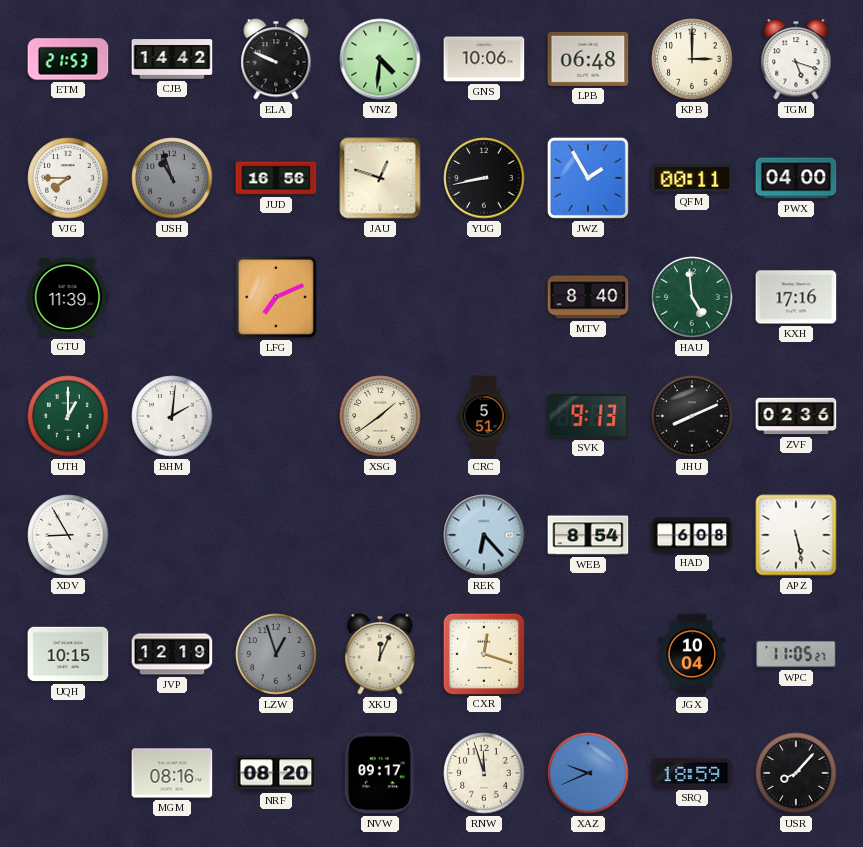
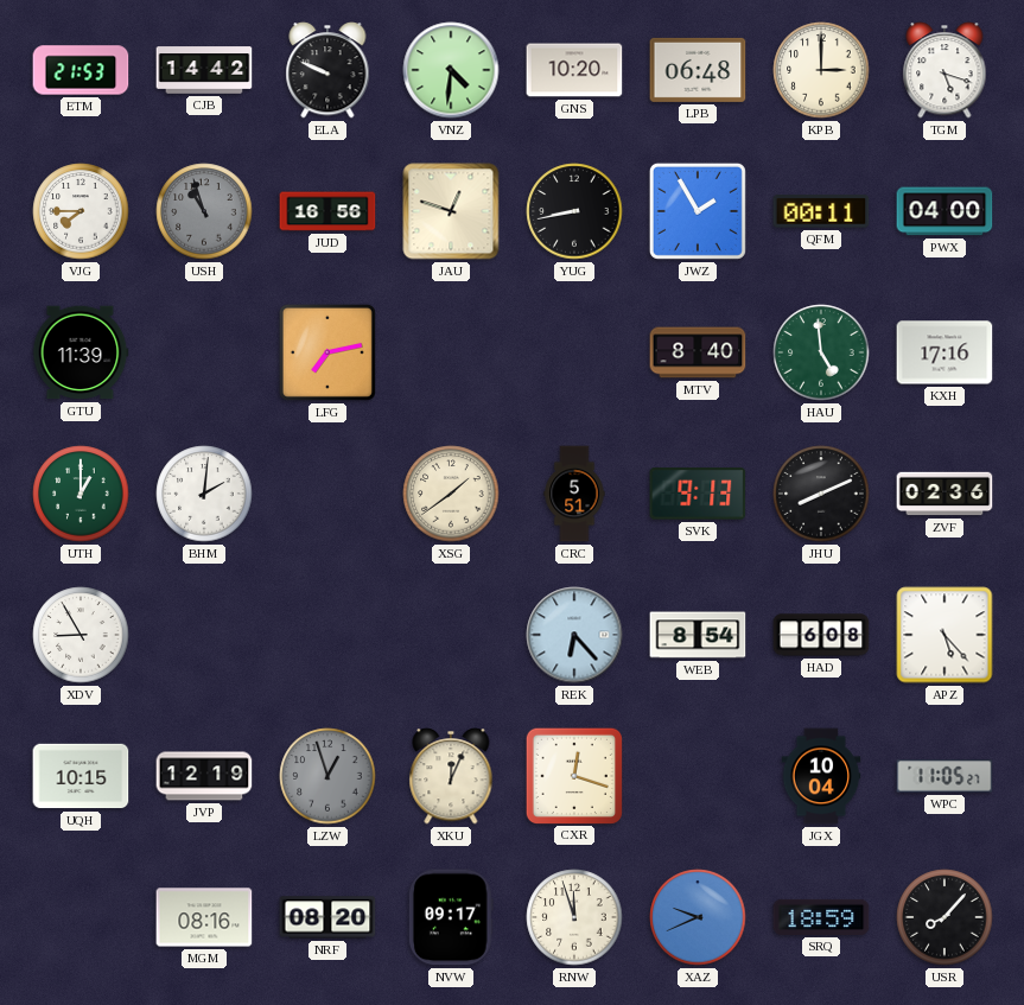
GNS: 10:06 -> 10:20 (574, 70)
LFG: 7:11 -> 7:13 (327, 352)
APZ: 5:28 -> 5:23 (945, 635)
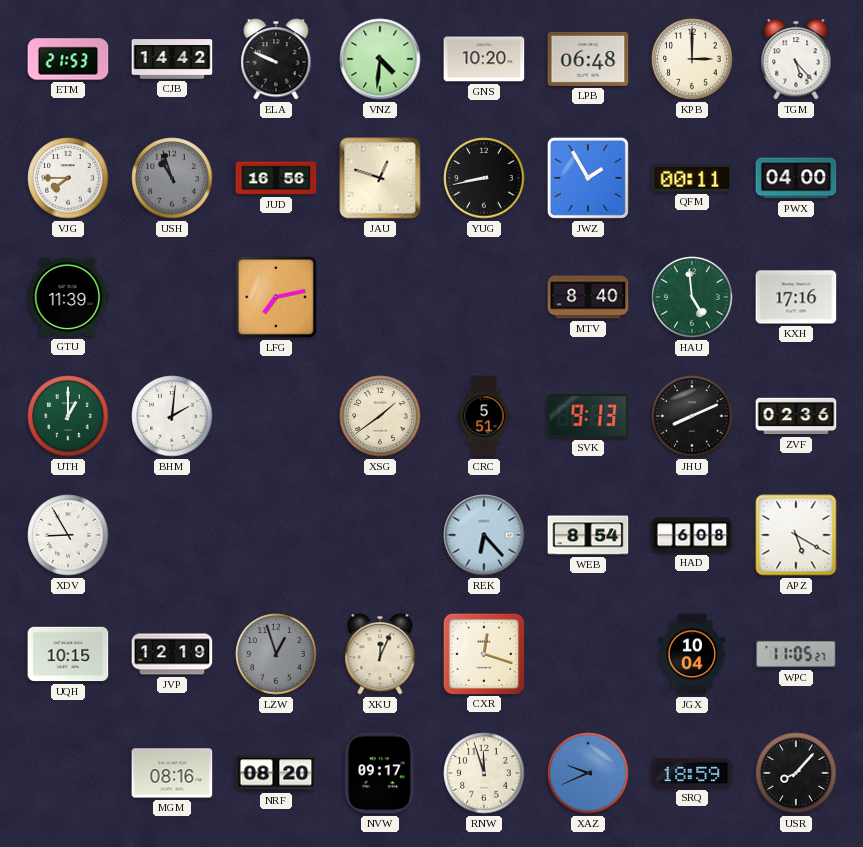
TGM: 5:18 -> 5:23 (796, 59)
APZ: 5:23 -> 5:20 (796, 535)
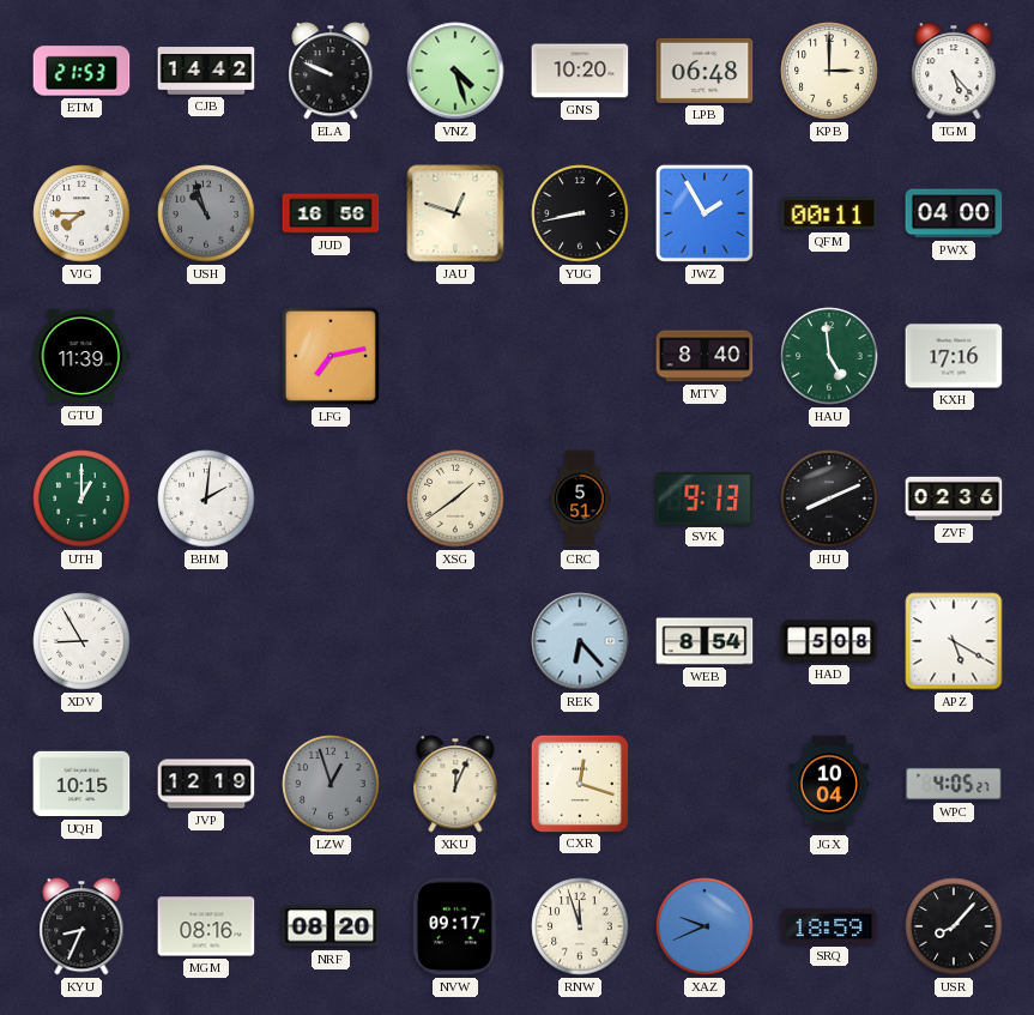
VNZ: 4:31 -> 4:27 (455, 71)
HAD: 6:08 -> 5:08 (829, 641)
WPC: 11:05 -> 4:05 (954, 784)
KYU: none -> 8:34 (81, 926)
